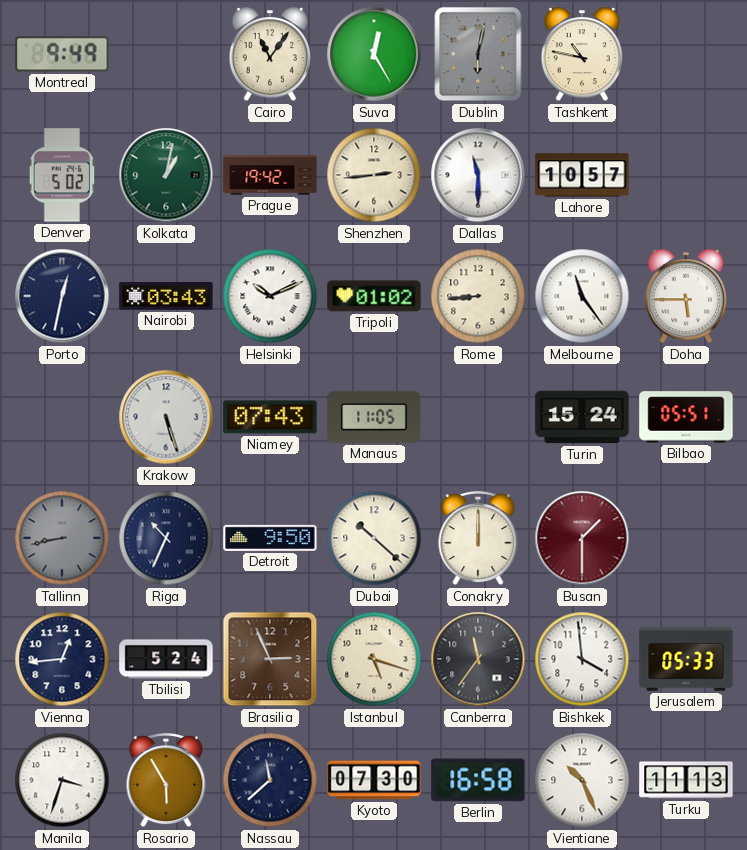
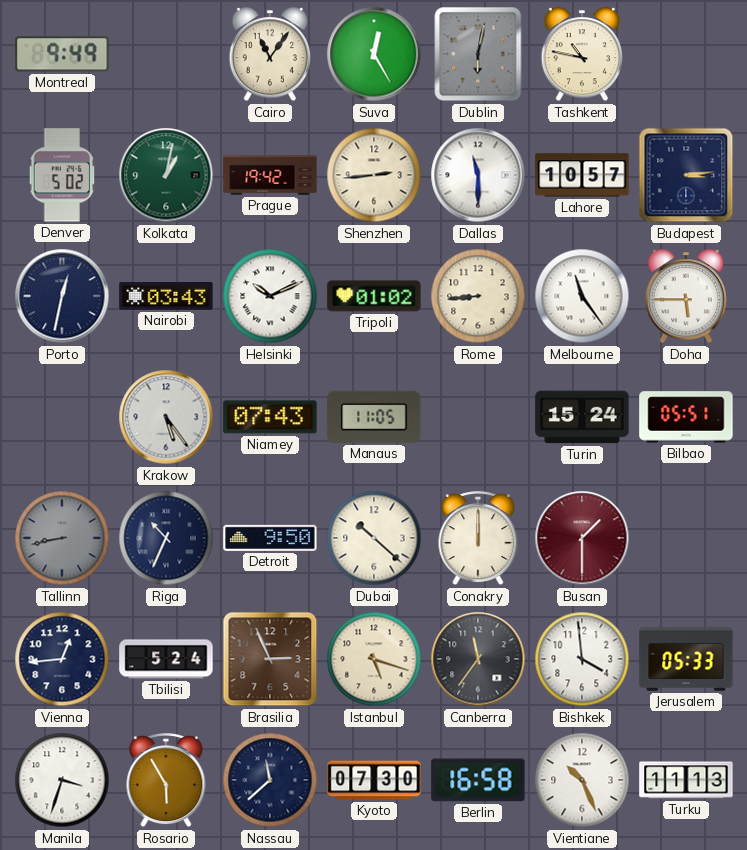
Budapest: none -> 3:14 (686, 175)
Krakow: 5:27 -> 5:24 (166, 417)
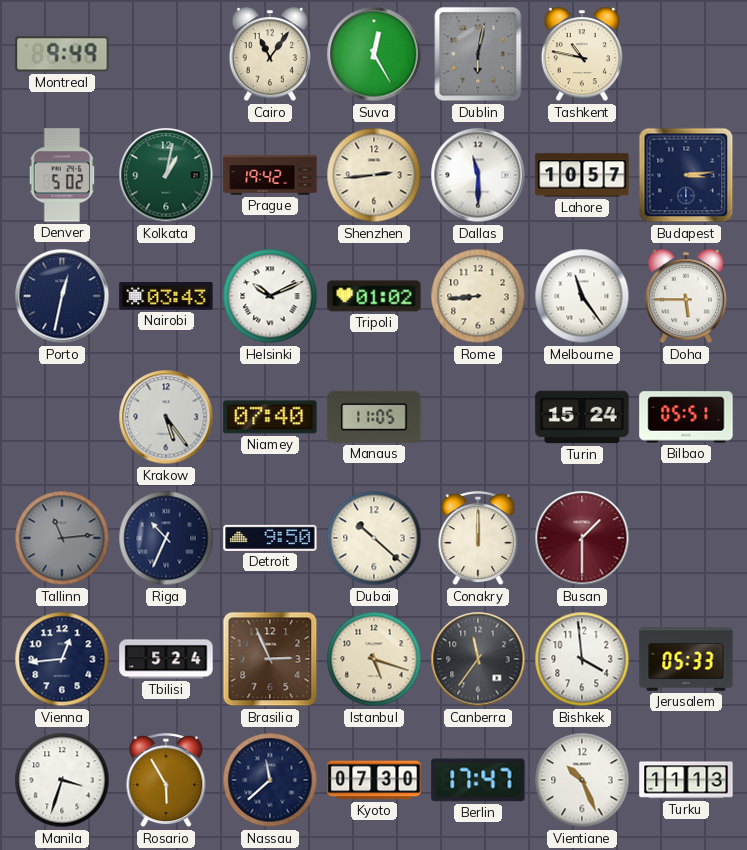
Niamey: 07:43 -> 07:40 (270, 417)
Tallinn: 8:43 -> 11:14 (62, 538)
Berlin: 16:58 -> 17:47 (478, 780)
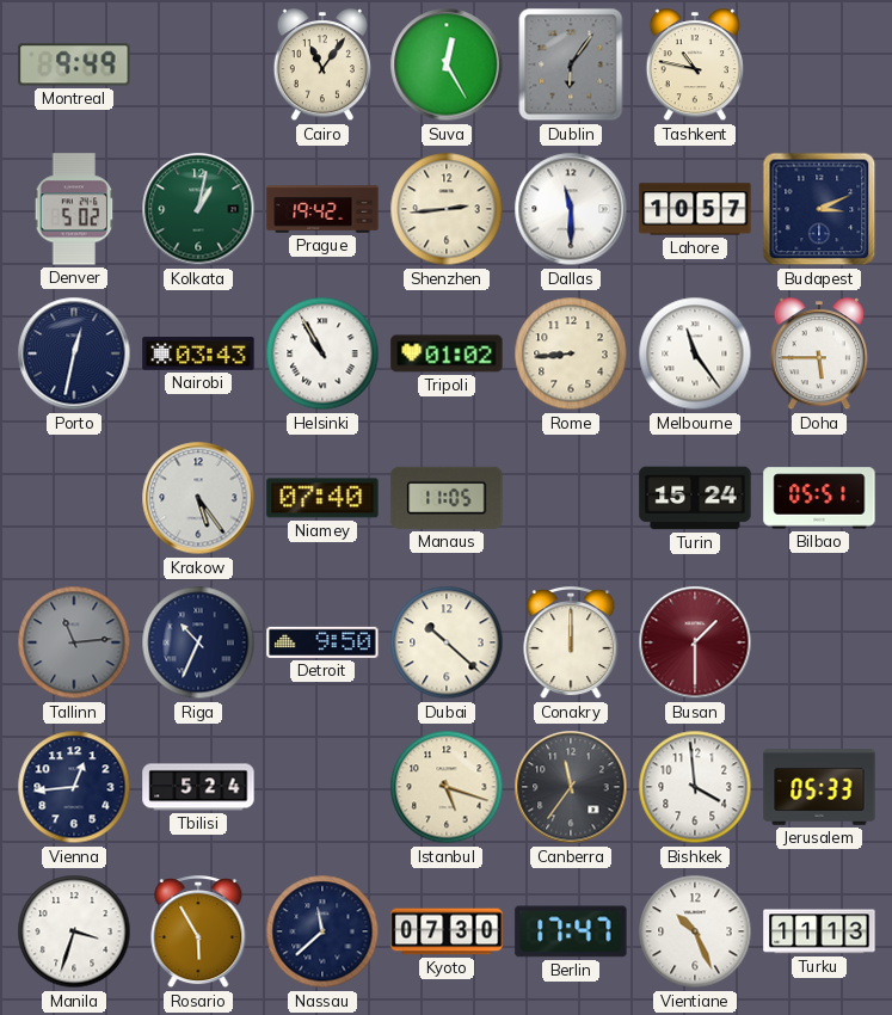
Dublin: 6:02 -> 6:06 (571, 64)
Budapest: 3:14 -> 3:11 (819, 209)
Helsinki: 10:11 -> 10:55 (322, 353)
Brasilia: 2:56 -> none (270, 659)
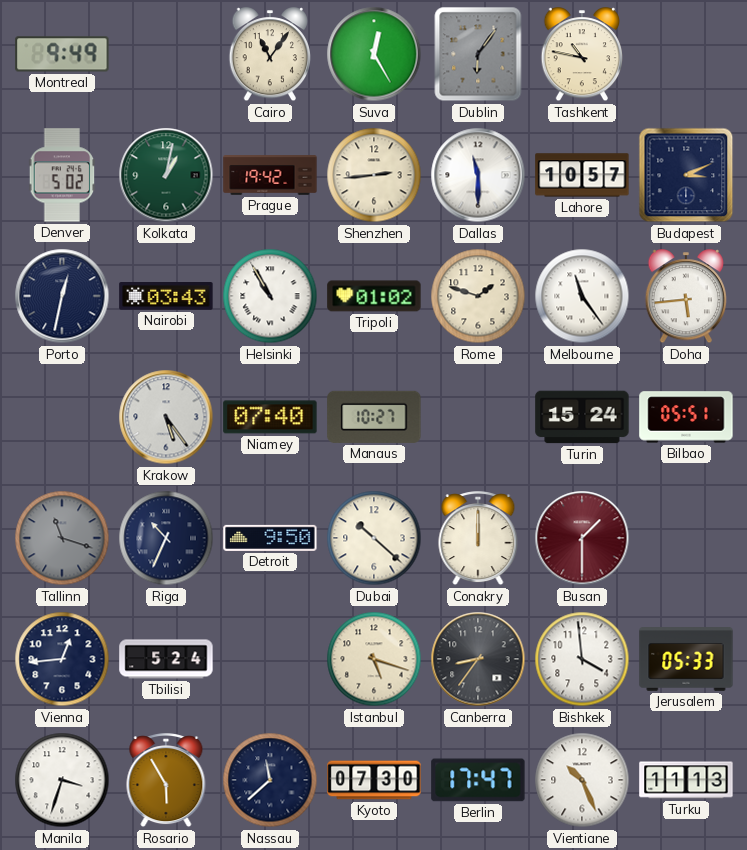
Rome: 8:44 -> 1:48 (478, 296)
Doha: 5:45 -> 5:44 (685, 297)
Manaus: 11:05 -> 10:27 (374, 417)
Tallinn: 11:14 -> 11:18 (62, 538)
Canberra: 11:36 -> 8:36 (478, 659)
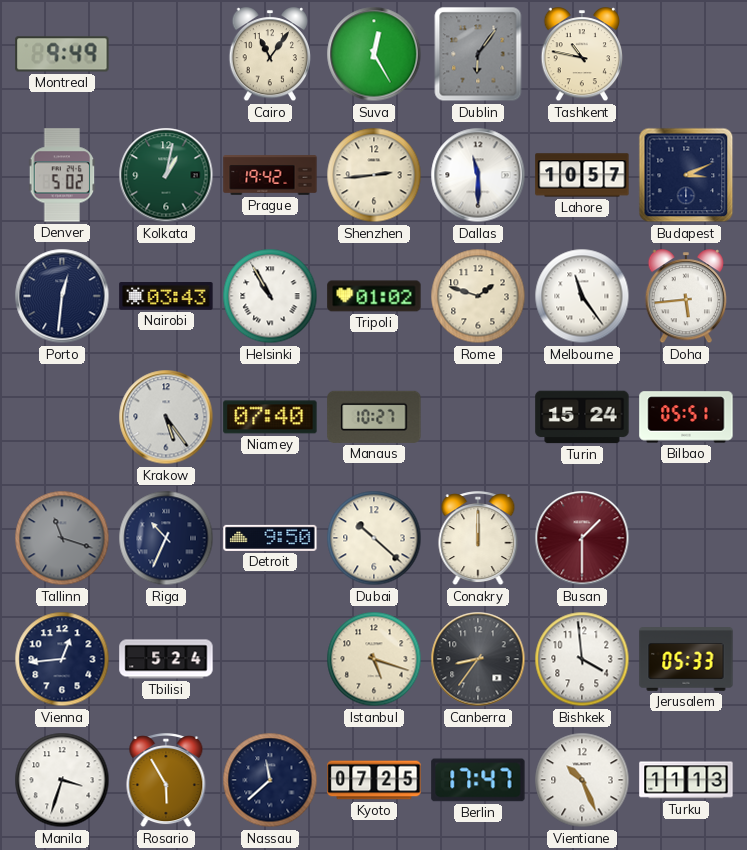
Porto: 12:32 -> 12:31 (62, 296)
Kyoto: 07:30 -> 07:25 (374, 780)
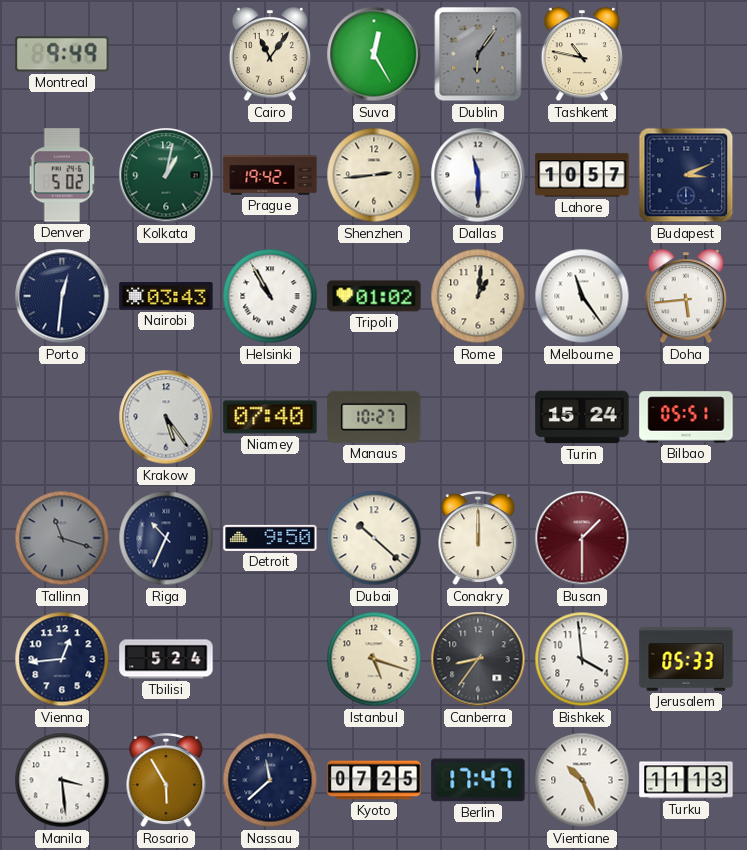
Rome: 1:48 -> 1:01 (478, 296)
Manila: 3:33 -> 3:29 (62, 780)
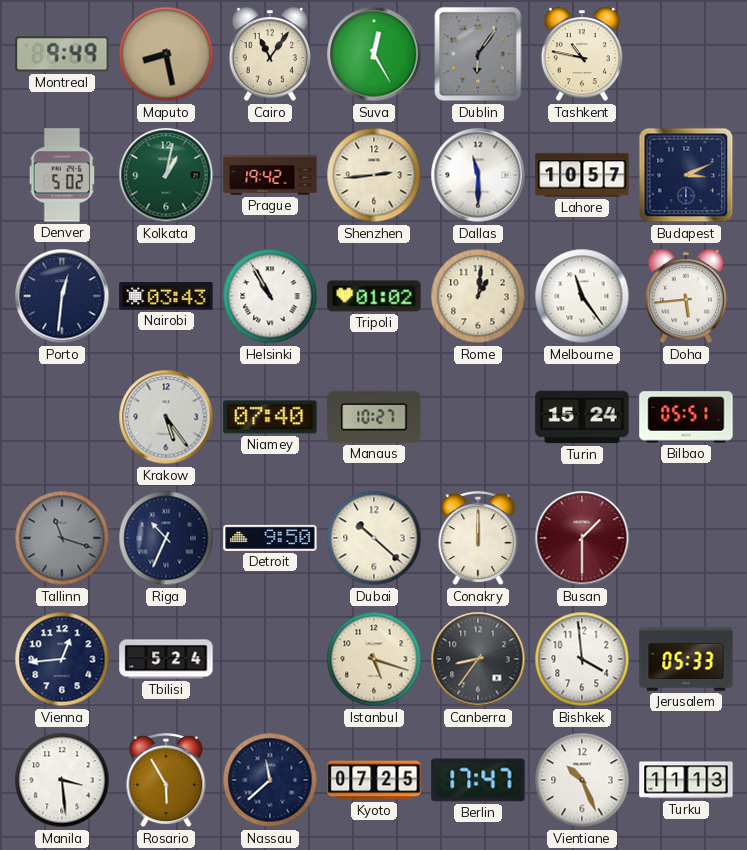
Maputo: none -> 8:28 (166, 54)
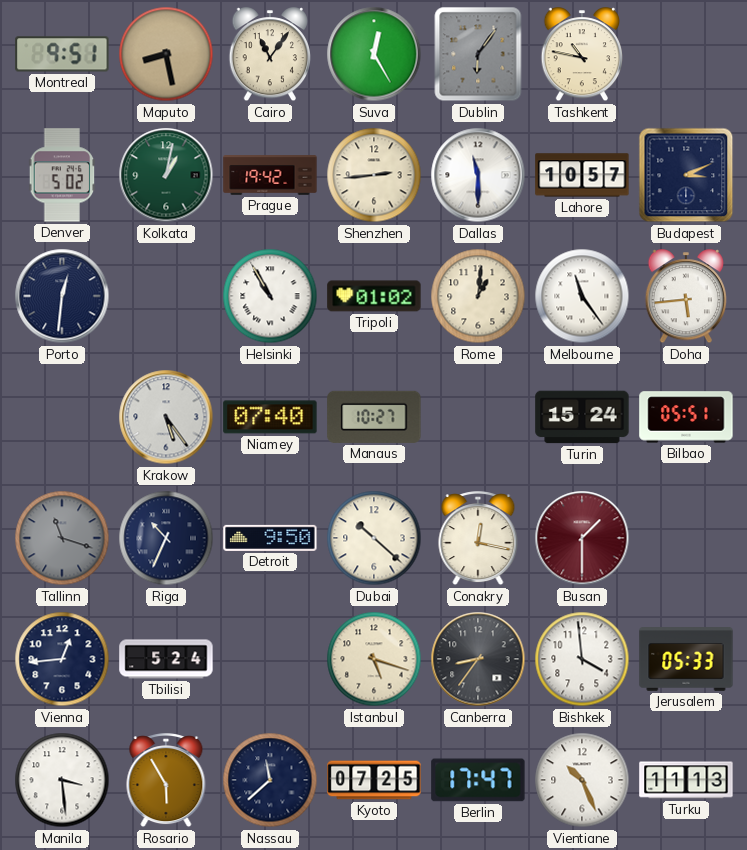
Montreal: 9:49 -> 9:51 (62, 54)
Nairobi: 03:43 -> none (166, 297)
Conakry: 12:00 -> 12:17 (478, 539)
